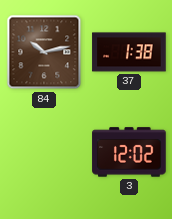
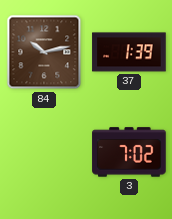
37: 1:38 -> 1:39 (129, 52)
3: 12:02 -> 7:02 (129, 152)
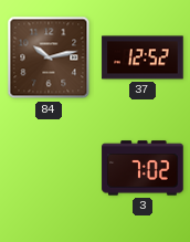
37: 1:39 -> 12:52 (142, 57)
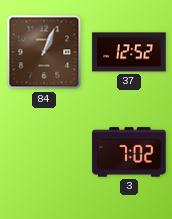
84: 10:13 -> 1:04 (44, 52)
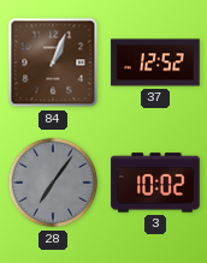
28: none -> 7:06 (53, 183)
3: 7:02 -> 10:02 (155, 183)
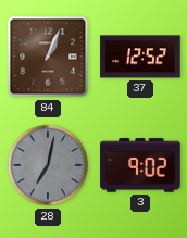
28: 7:06 -> 7:02 (48, 165)
3: 10:02 -> 9:02 (140, 165)
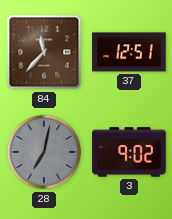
84: 1:04 -> 11:37 (44, 52)
37: 12:52 -> 12:51 (129, 52)
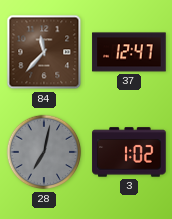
37: 12:51 -> 12:47 (129, 52)
3: 9:02 -> 1:02 (129, 152)
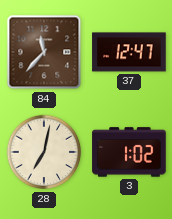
28 dial: grey -> cream (44, 152)
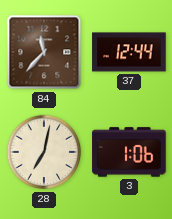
37: 12:47 -> 12:44 (129, 52)
3: 1:02 -> 1:06 (129, 152)
